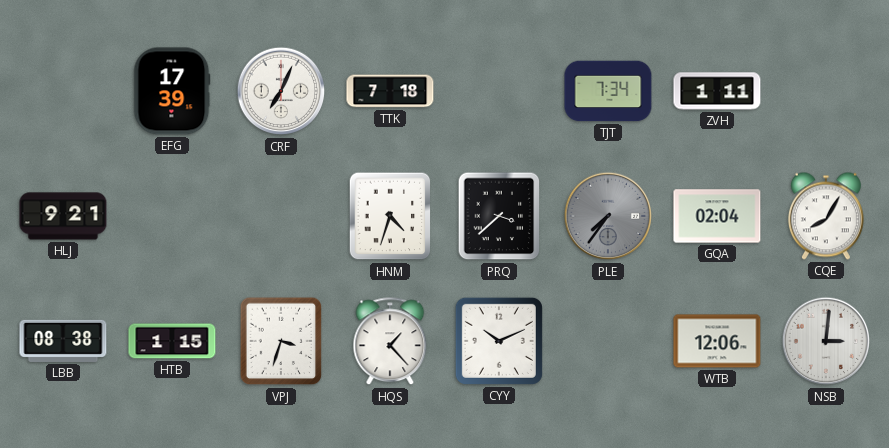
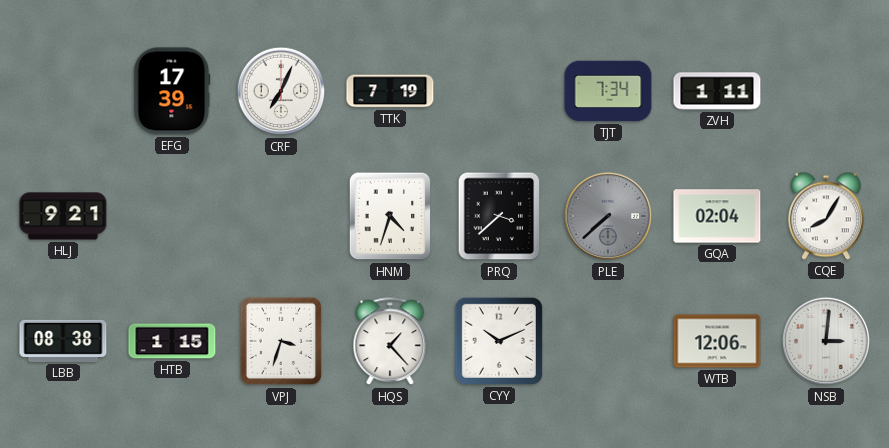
TTK: 7:18 -> 7:19 (390, 91)
PLE: 7:36 -> 7:38 (608, 216)
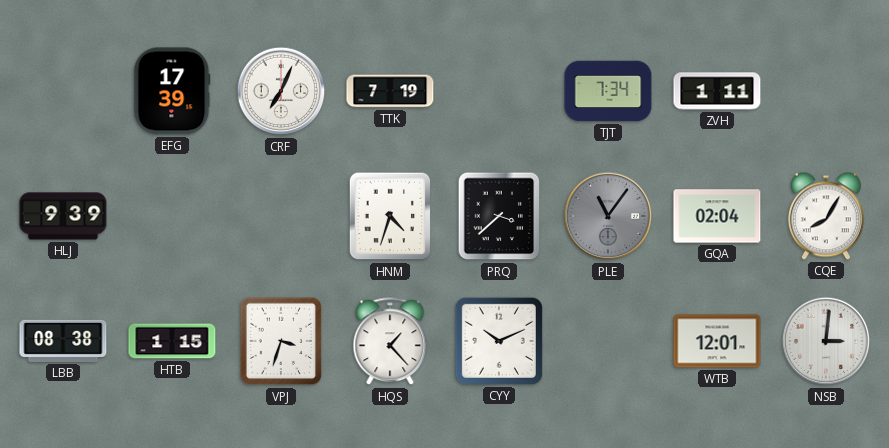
HLJ: 9:21 -> 9:39 (63, 216)
PLE: 7:38 -> 11:06 (608, 216)
WTB: 12:06 -> 12:01 (717, 341)
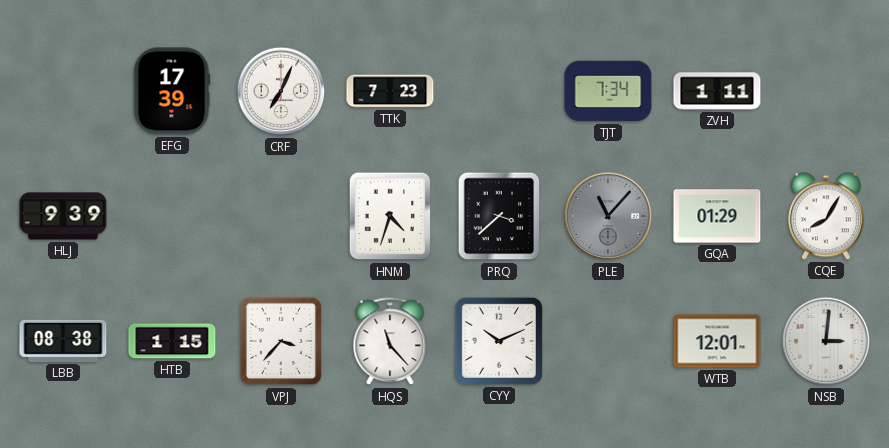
TTK: 7:19 -> 7:23 (390, 91)
PLE: 11:06 -> 11:07 (608, 216)
GQA: 02:04 -> 01:29 (717, 216)
VPJ: 3:33 -> 3:37 (281, 341)
HQS: 1:23 -> 11:23 (390, 342)
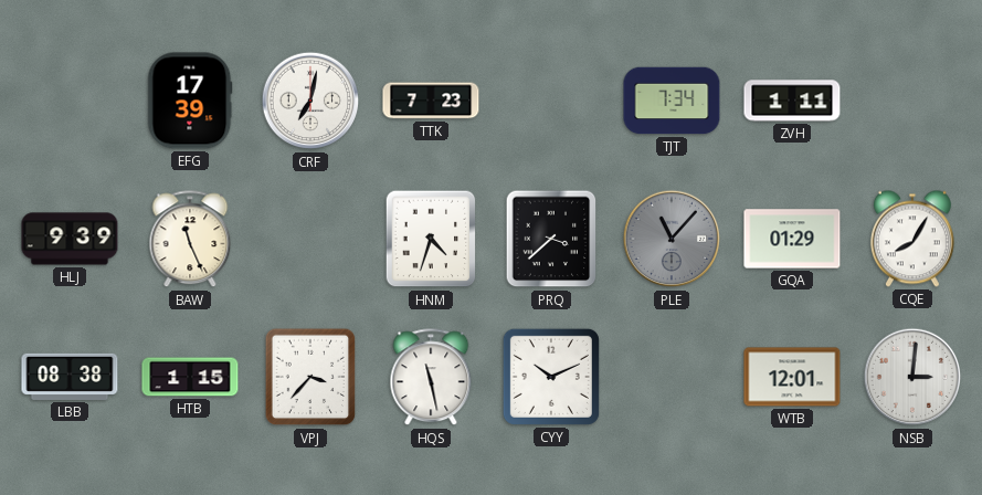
CRF: 7:04 -> 7:02 (310, 101)
BAW: none -> 11:26 (190, 240)
HQS: 11:23 -> 11:28 (431, 378)
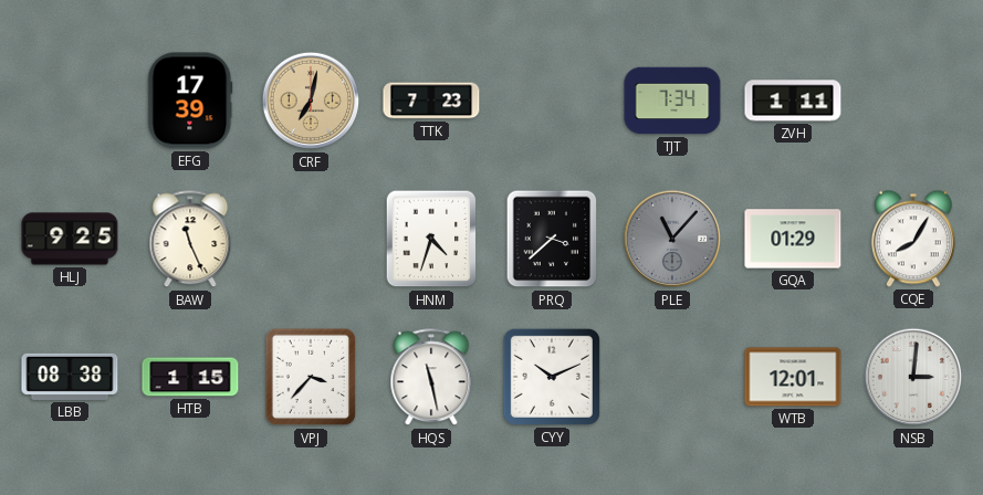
CRF dial: white -> champagne (311, 101)
HLJ: 9:39 -> 9:25 (70, 239)
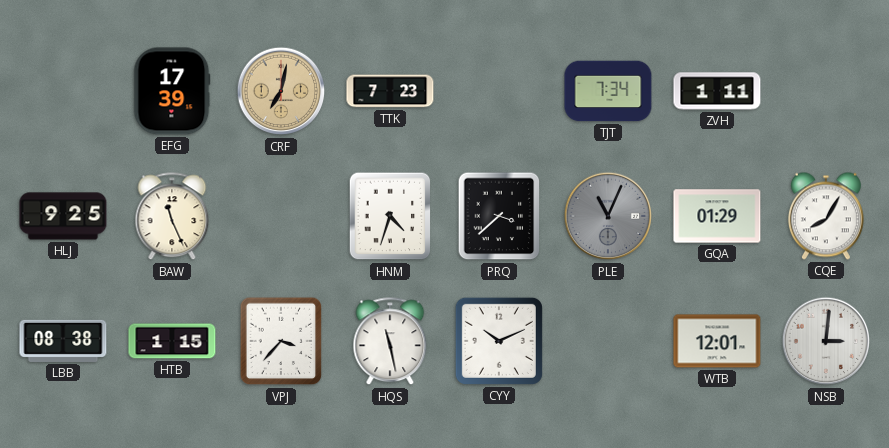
PLE: 11:07 -> 11:04 (608, 216)
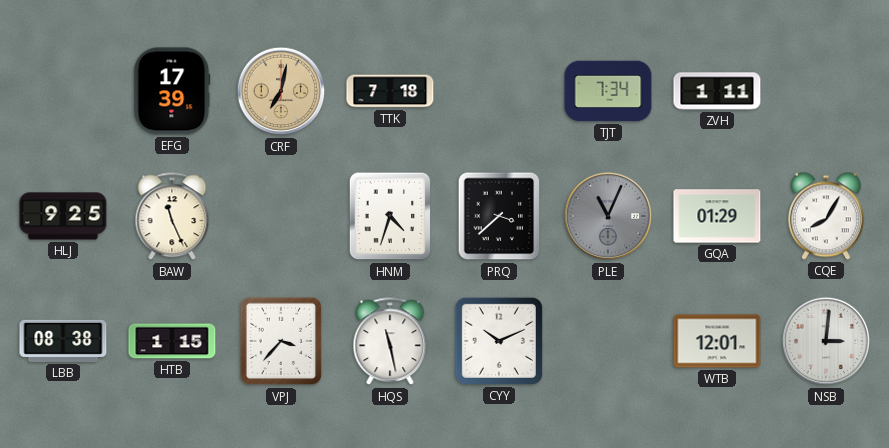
TTK: 7:23 -> 7:18 (390, 91)
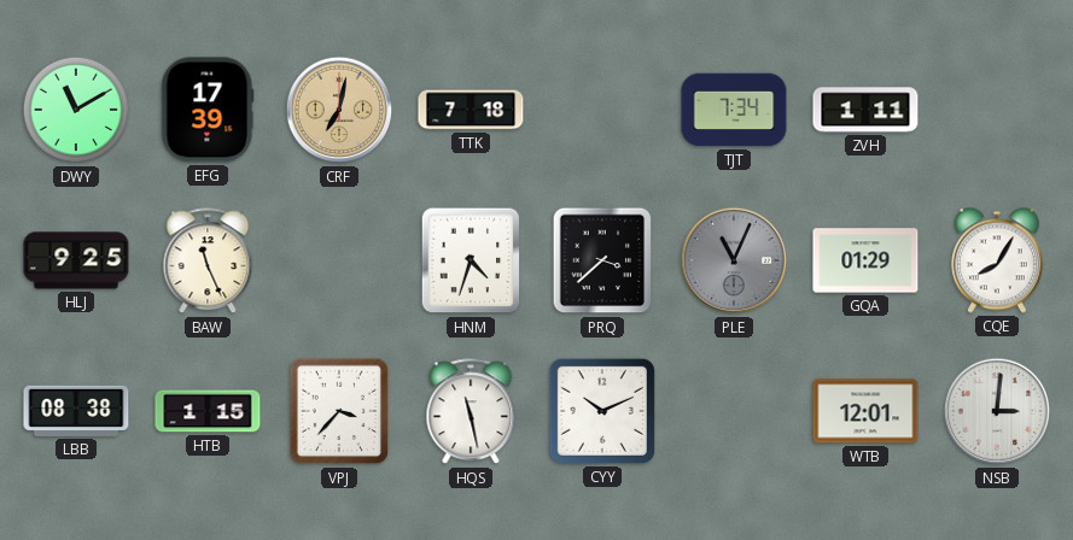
DWY: none -> 11:10 (76, 110)
